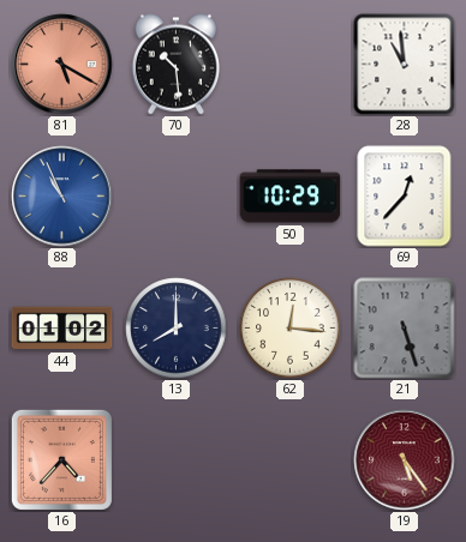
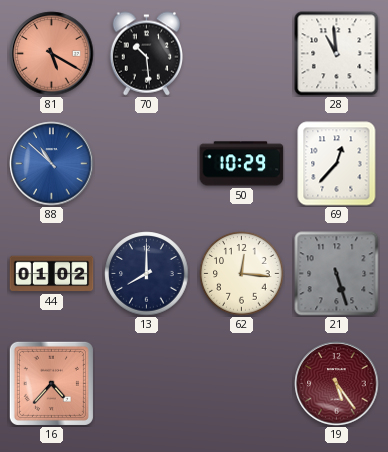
88: 10:56 -> 10:52 (52, 164)
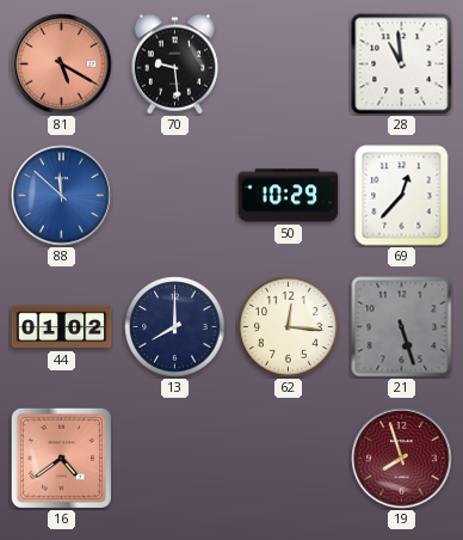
70: 10:29 -> 9:29 (174, 65)
88: 10:52 -> 11:52 (62, 196)
16: 4:37 -> 4:39 (61, 458)
19: 5:24 -> 7:57 (402, 459)
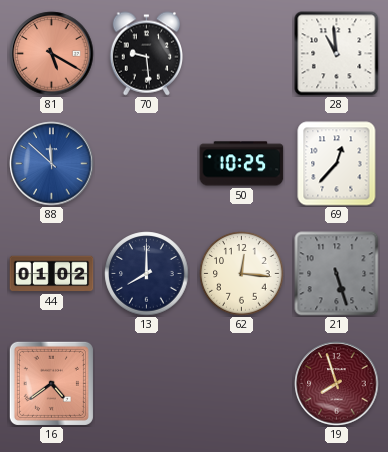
50: 10:29 -> 10:25 (242, 164)
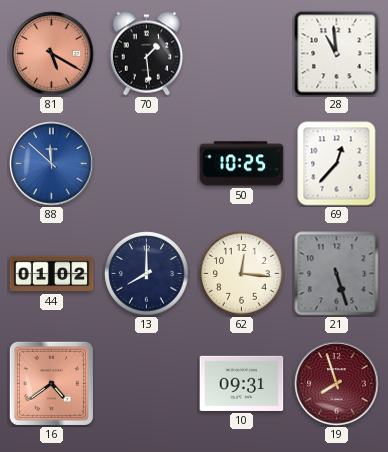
70: 9:29 -> 1:29 (146, 54)
10: none -> 09:31 (242, 383)
